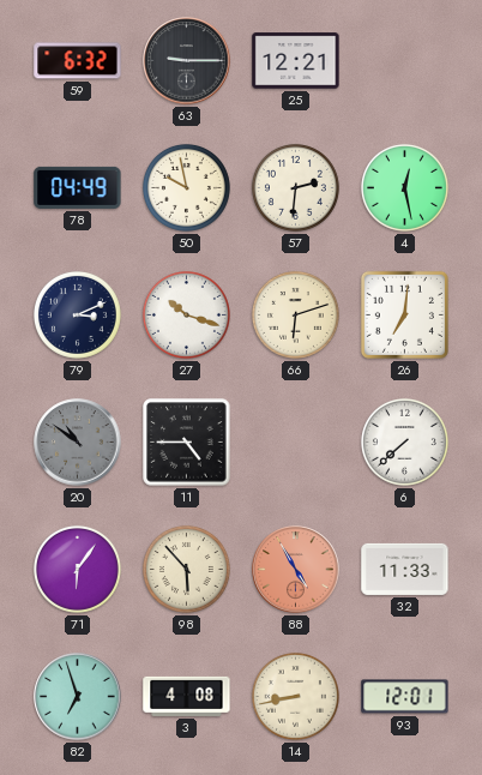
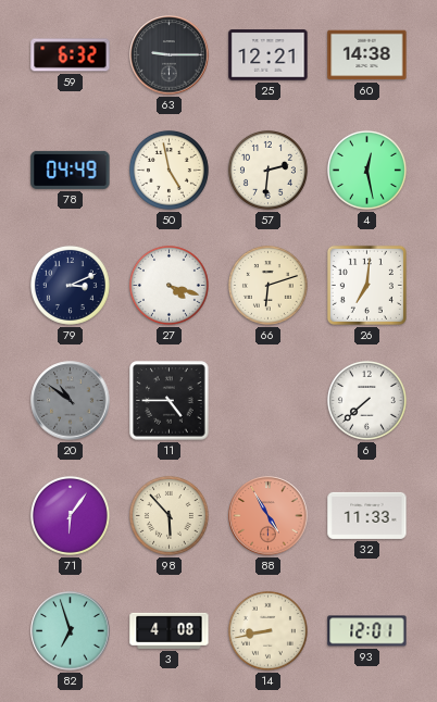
60: none -> 14:38 (367, 55)
50: 9:58 -> 4:58 (168, 170)
27: 10:18 -> 4:18 (168, 285)
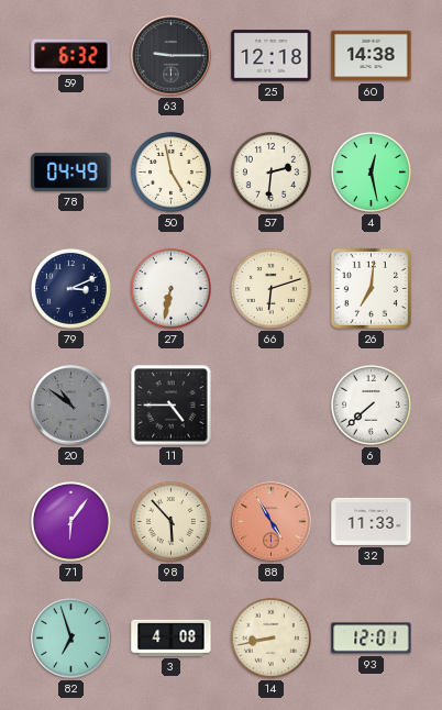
25: 12:21 -> 12:18 (272, 56)
27: 4:18 -> 6:32 (170, 288)
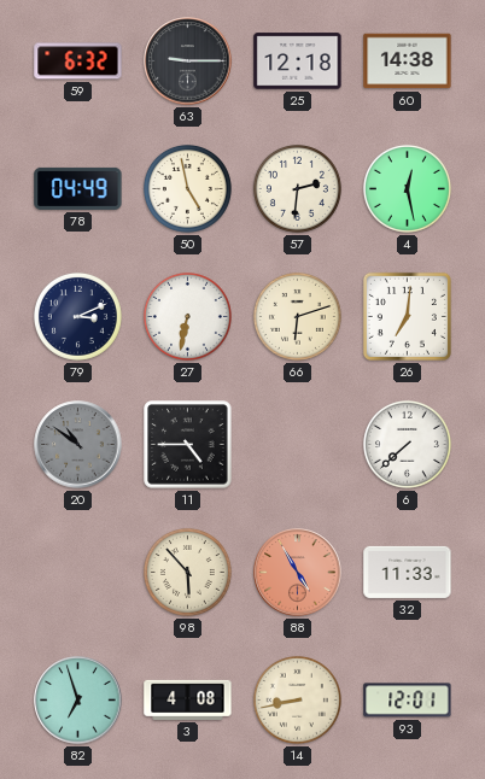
71: 6:06 -> none (70, 521)
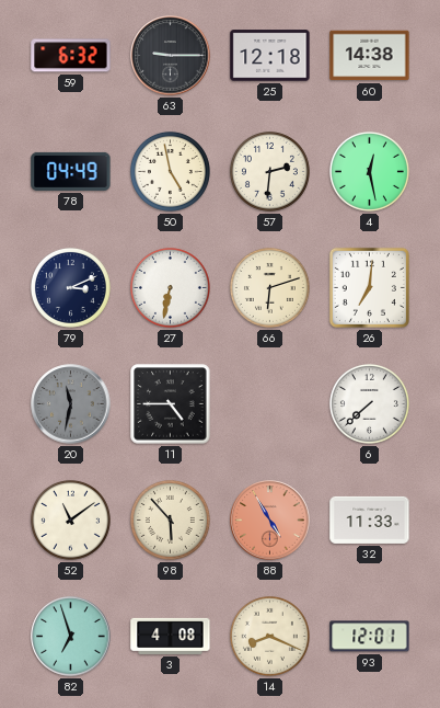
20: 10:51 -> 11:32 (71, 404)
52: none -> 11:09 (70, 519)
14: 8:43 -> 8:19 (269, 636)
